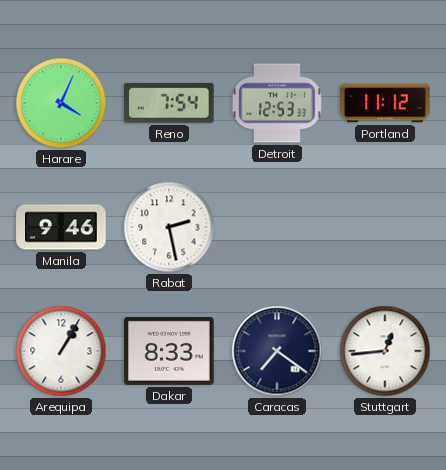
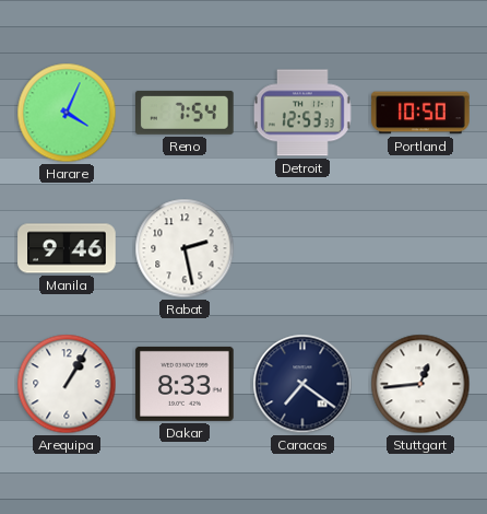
Portland: 11:12 -> 10:50 (420, 113)
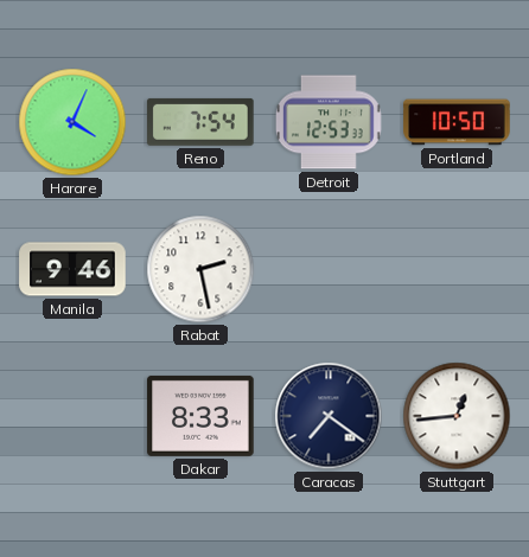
Arequipa: 1:05 -> none (67, 384)
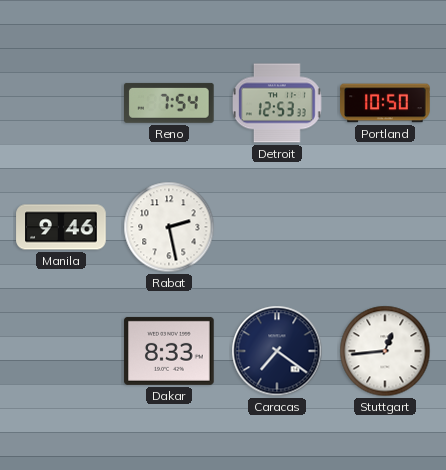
Harare: 4:04 -> none (72, 122)
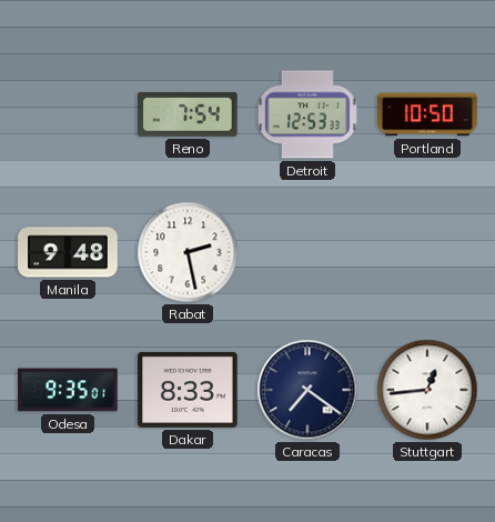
Manila: 9:46 -> 9:48 (68, 252)
Odesa: none -> 9:35 (68, 390)
